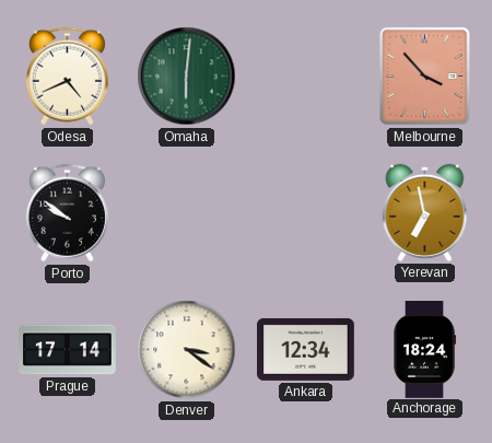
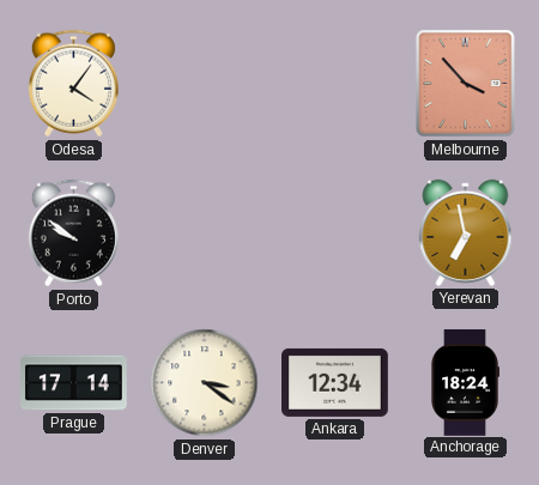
Odesa: 4:41 -> 4:06 (73, 84)
Omaha: 6:01 -> none (187, 77)
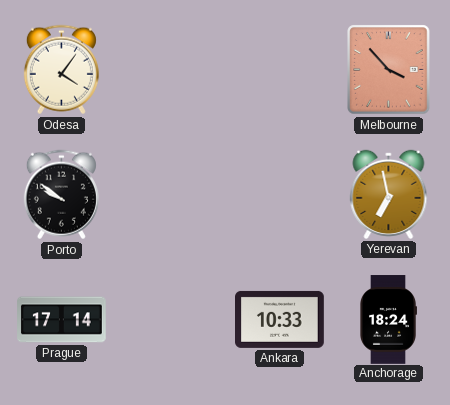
Denver: 3:21 -> none (205, 383)
Ankara: 12:34 -> 10:33 (280, 319)
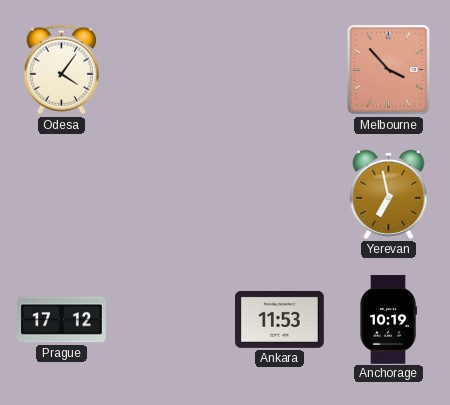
Porto: 9:51 -> none (61, 195)
Prague: 17:14 -> 17:12 (62, 320)
Ankara: 10:33 -> 11:53 (280, 319)
Anchorage: 18:24 -> 10:19 (388, 320)
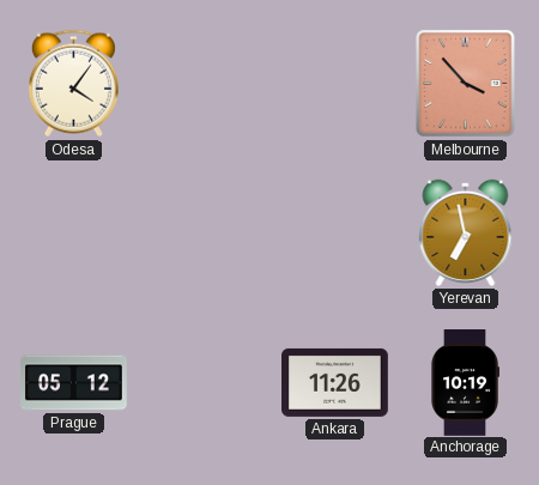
Prague: 17:12 -> 05:12 (74, 383)
Ankara: 11:53 -> 11:26 (335, 382)
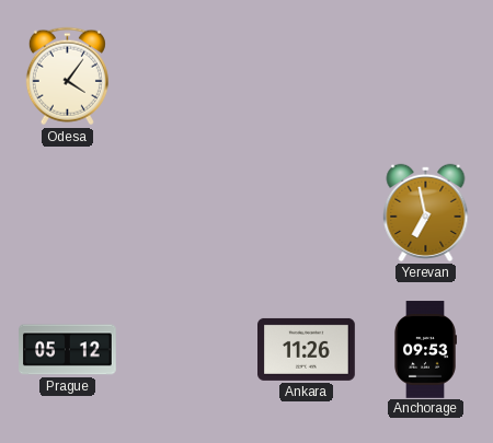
Melbourne: 3:53 -> none (466, 84)
Anchorage: 10:19 -> 09:53 (425, 350)
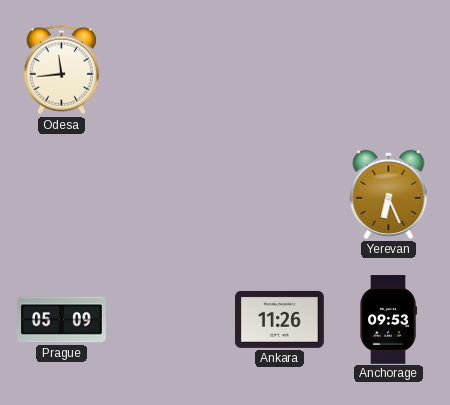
Odesa: 4:06 -> 11:44 (61, 70)
Yerevan: 6:58 -> 6:26 (389, 194)
Prague: 05:12 -> 05:09 (62, 320)
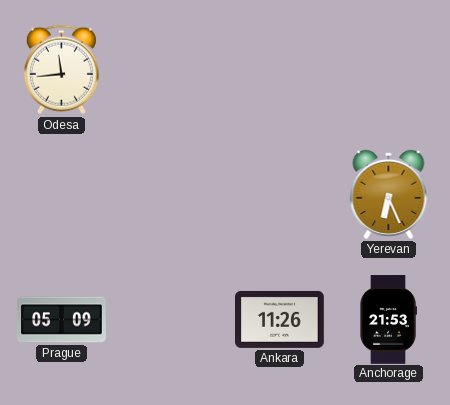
Anchorage: 09:53 -> 21:53 (388, 320)
